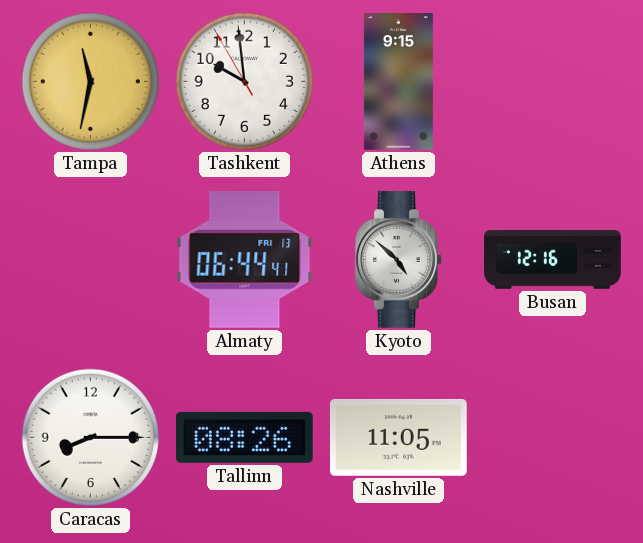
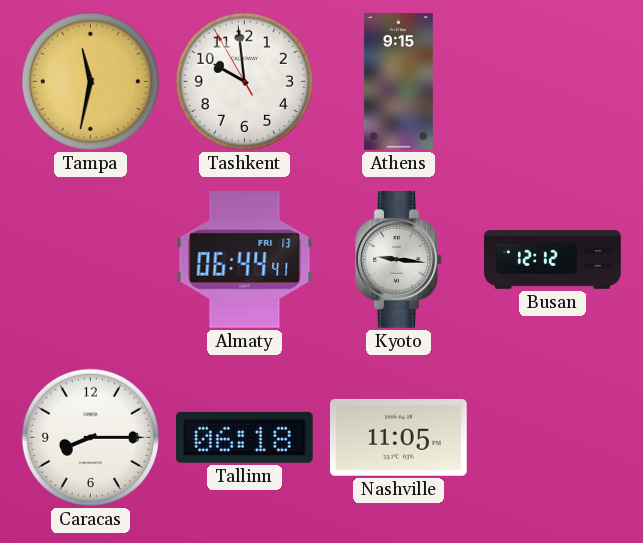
Kyoto: 4:52 -> 9:16 (399, 260)
Busan: 12:16 -> 12:12 (553, 260)
Tallinn: 08:26 -> 06:18 (244, 437)
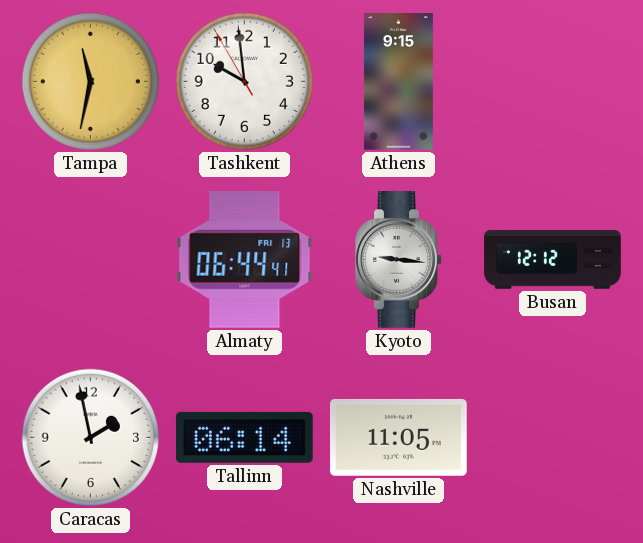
Caracas: 8:15 -> 1:58 (90, 437)
Tallinn: 06:18 -> 06:14 (244, 437)
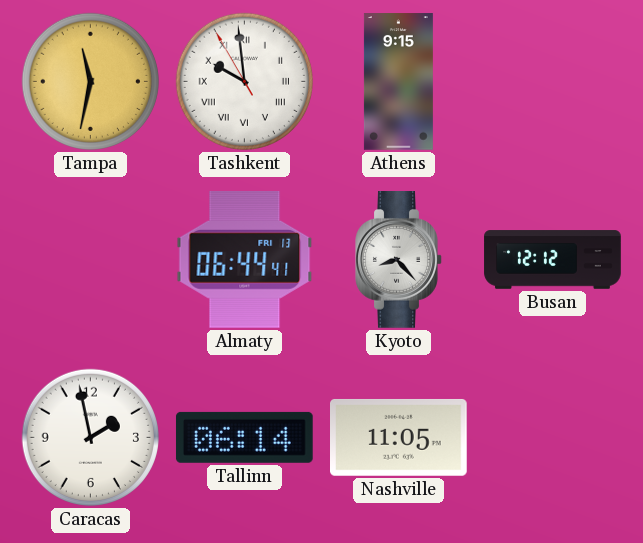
Tashkent numerals: Arabic -> Roman (244, 81)
Kyoto: 9:16 -> 8:23 (399, 260)
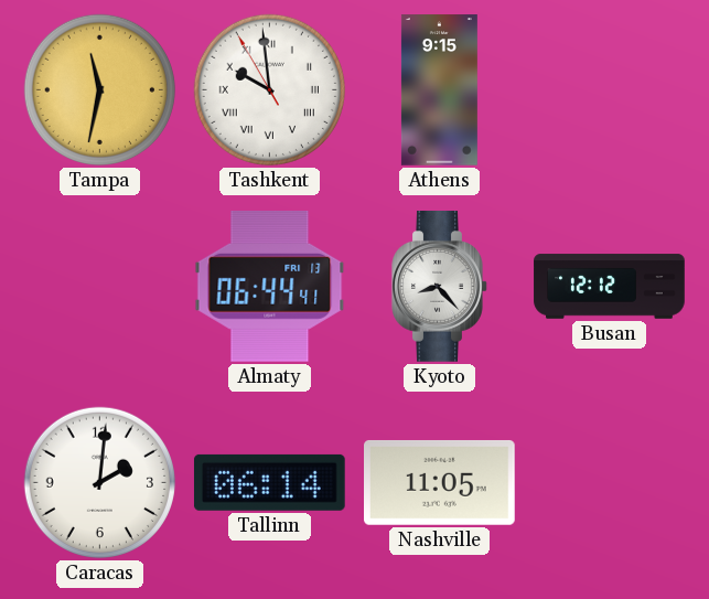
Caracas: 1:58 -> 2:01 (99, 482)
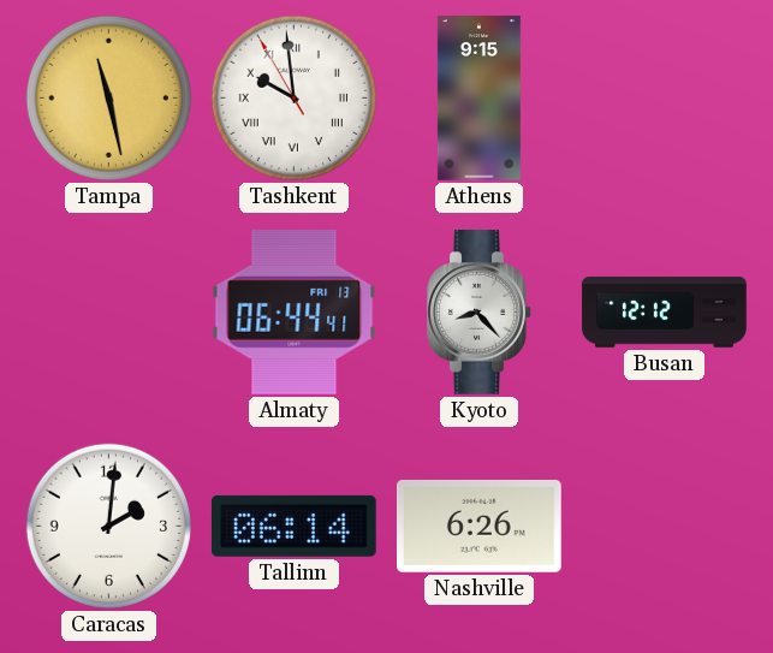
Tampa: 11:32 -> 11:28 (108, 97)
Nashville: 11:05 -> 6:26 (480, 527)
